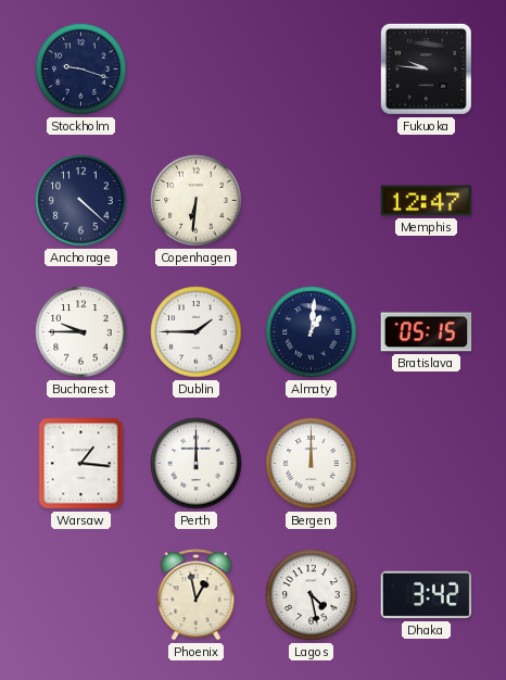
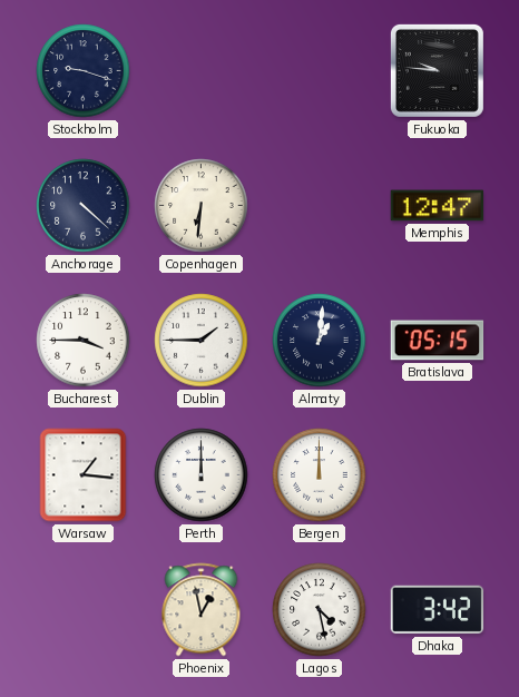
Bucharest: 9:45 -> 3:45 (84, 341)
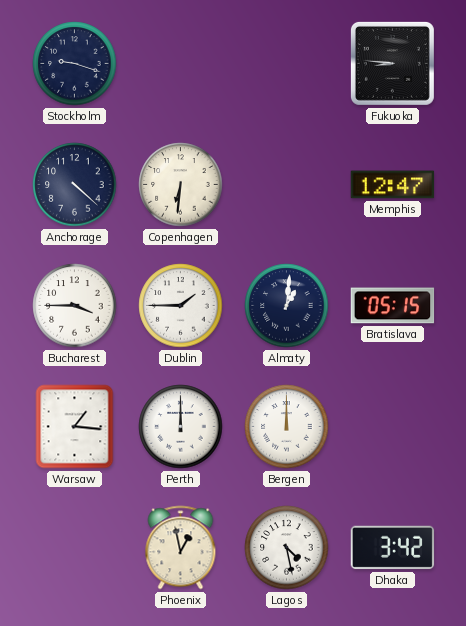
Fukuoka: 9:46 -> 8:46 (392, 63)
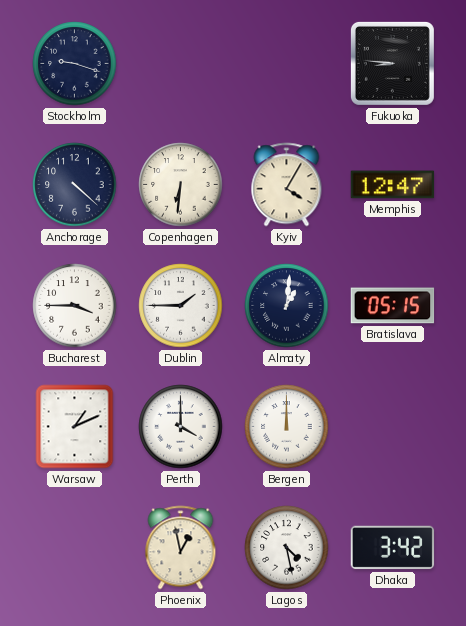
Kyiv: none -> 4:05 (287, 185)
Warsaw: 1:16 -> 1:11 (75, 427)
Perth: 12:00 -> 4:00 (181, 427)
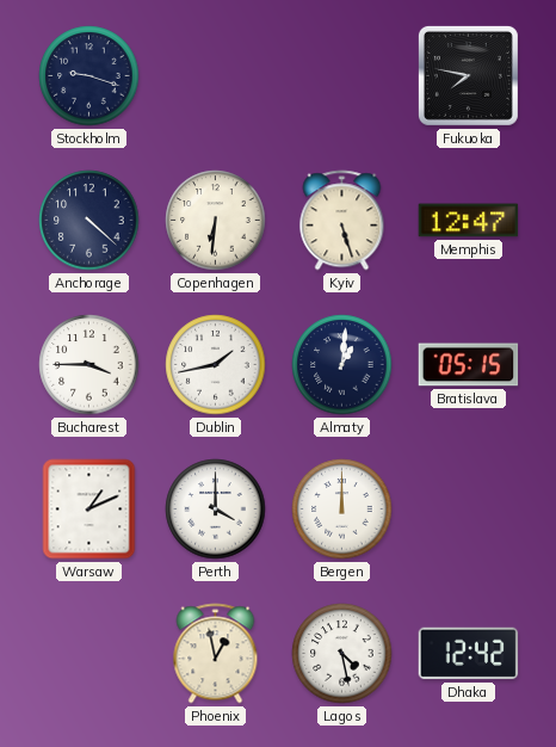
Fukuoka: 8:46 -> 7:47 (468, 75)
Kyiv: 4:05 -> 5:27 (342, 221)
Dublin: 1:45 -> 1:43 (216, 365)
Dhaka: 3:42 -> 12:42 (469, 654)
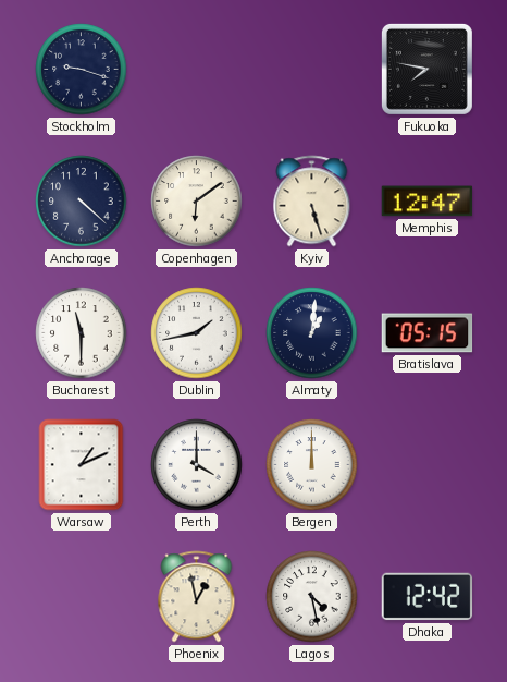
Copenhagen: 6:31 -> 6:09 (197, 202)
Bucharest: 3:45 -> 11:30 (82, 333)
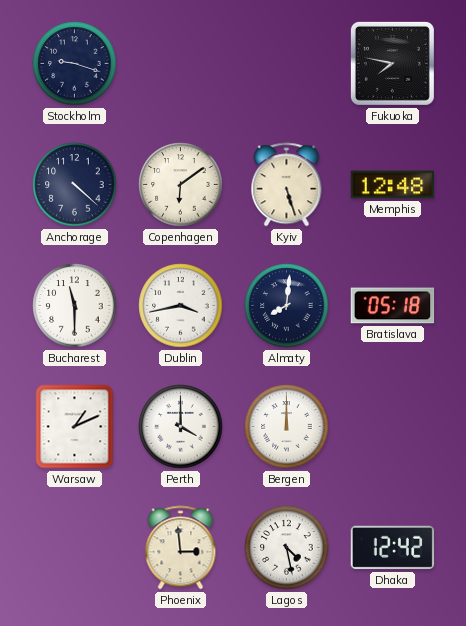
Memphis: 12:47 -> 12:48 (393, 185)
Dublin: 1:43 -> 3:43 (181, 306)
Almaty: 1:01 -> 8:01 (287, 306)
Bratislava: 05:15 -> 05:18 (393, 306)
Phoenix: 12:58 -> 2:59 (181, 548)
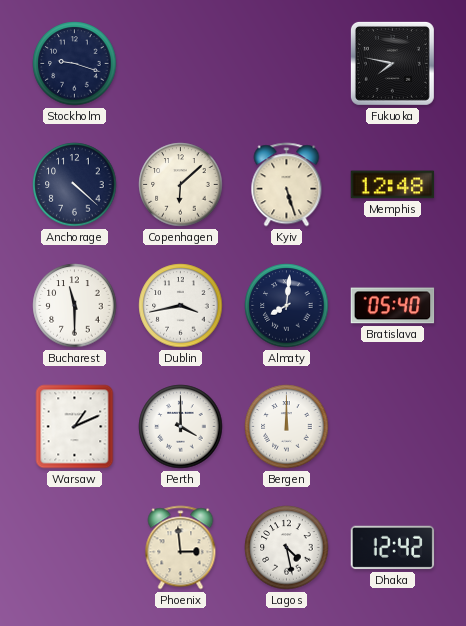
Copenhagen: 6:09 -> 6:08 (181, 185)
Bratislava: 05:18 -> 05:40 (393, 306)
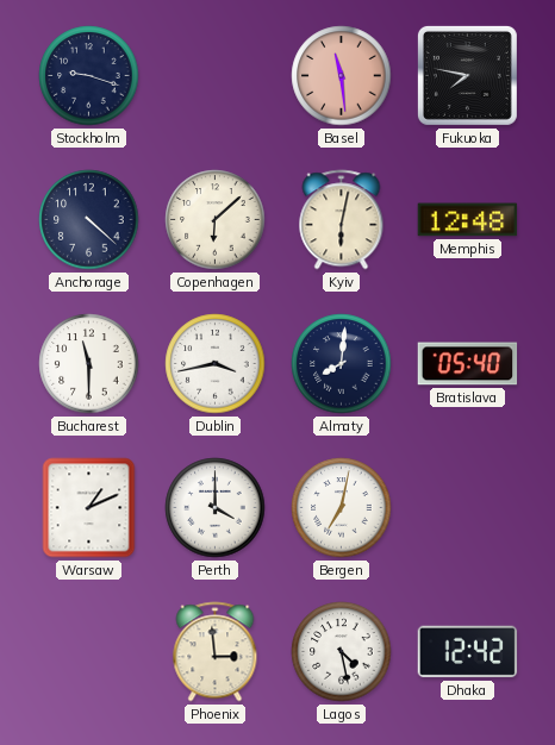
Basel: none -> 11:29 (342, 76)
Kyiv: 5:27 -> 6:02 (342, 220)
Bergen: 12:00 -> 7:02 (342, 508)
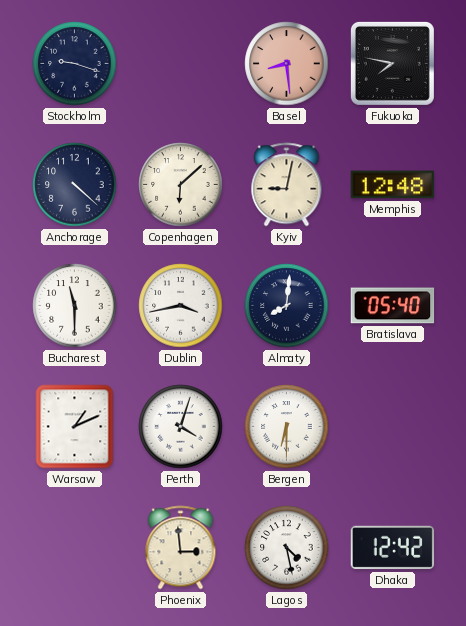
Basel: 11:29 -> 8:29 (287, 64)
Kyiv: 6:02 -> 9:02 (287, 185)
Perth: 4:00 -> 4:03 (181, 427)
Bergen: 7:02 -> 6:30 (287, 427)
